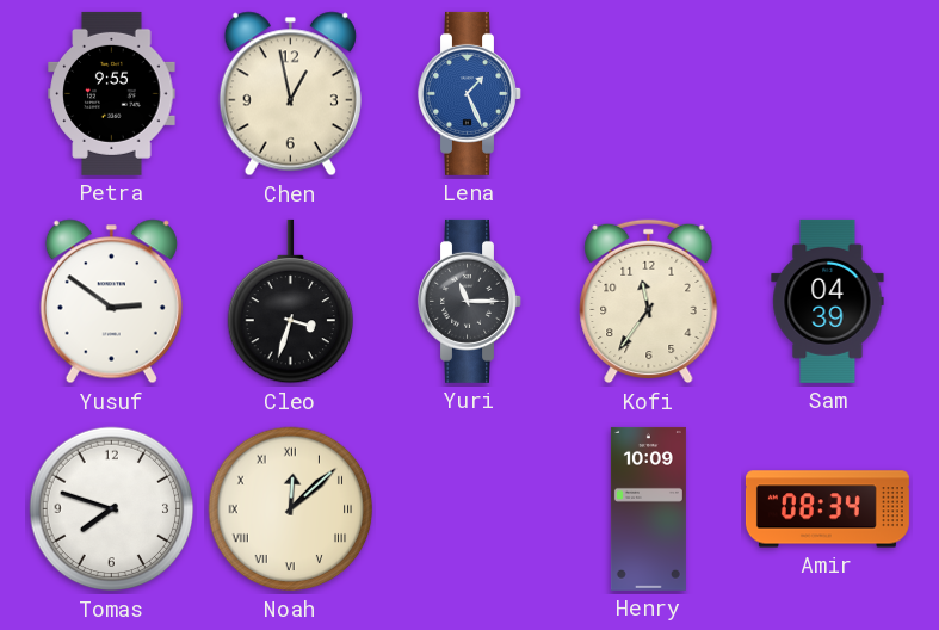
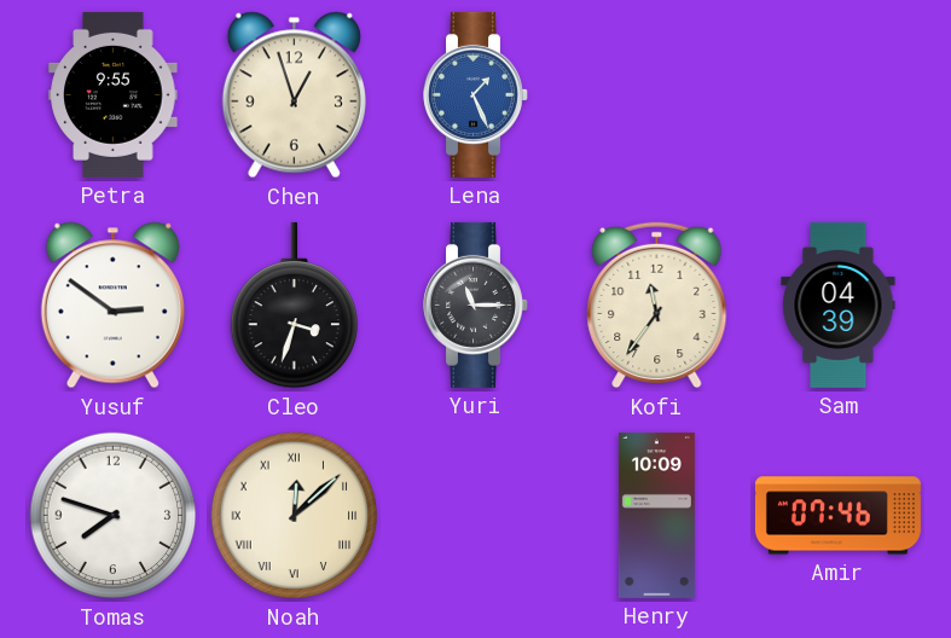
Chen: 12:58 -> 12:57 (294, 95)
Amir: 08:34 -> 07:46 (837, 516)
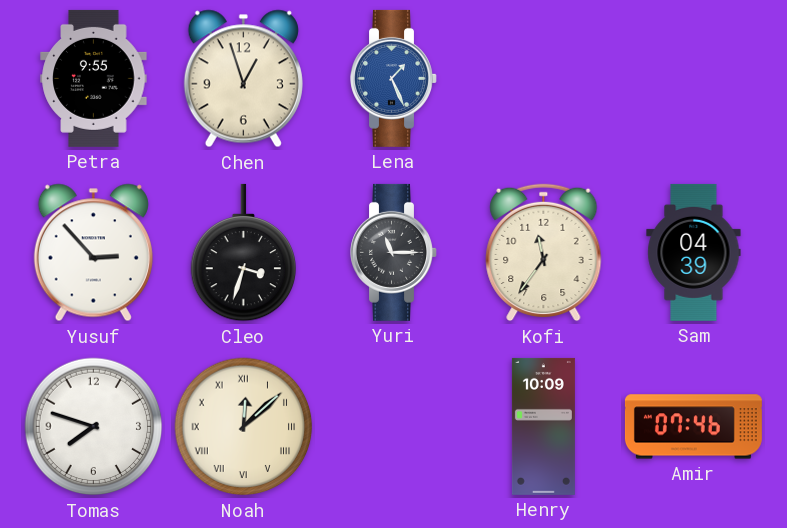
Yusuf: 2:51 -> 2:53 (93, 253)
